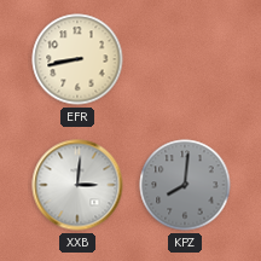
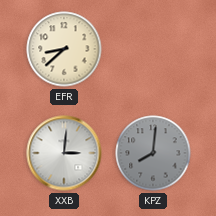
EFR: 8:43 -> 8:38 (64, 49)
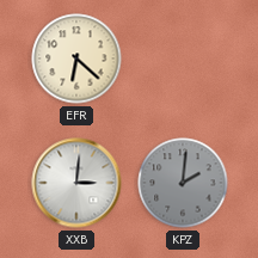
EFR: 8:38 -> 6:22 (76, 59)
KPZ: 8:01 -> 2:01 (183, 183)
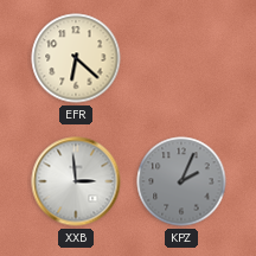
XXB: 3:01 -> 2:59 (76, 181)
KPZ: 2:01 -> 2:04 (181, 181)
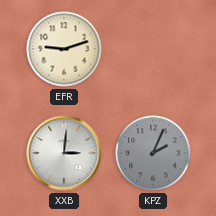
EFR: 6:22 -> 9:12 (64, 49)
XXB: 2:59 -> 3:01 (64, 153)
